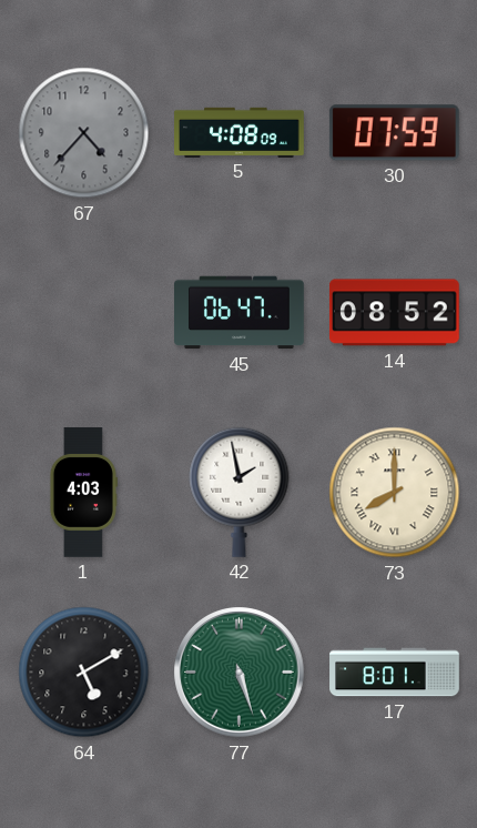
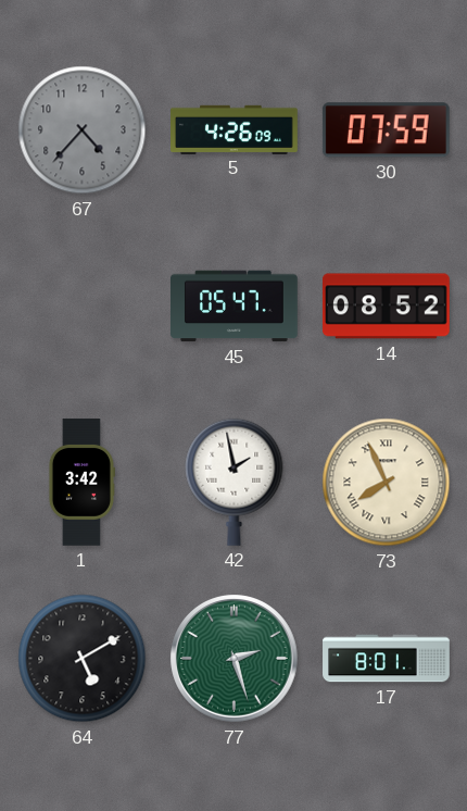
5: 4:08 -> 4:26 (235, 129)
45: 06:47 -> 05:47 (235, 307)
1: 4:03 -> 3:42 (81, 483)
73: 8:00 -> 7:56 (387, 483)
77: 5:27 -> 2:27 (235, 659)
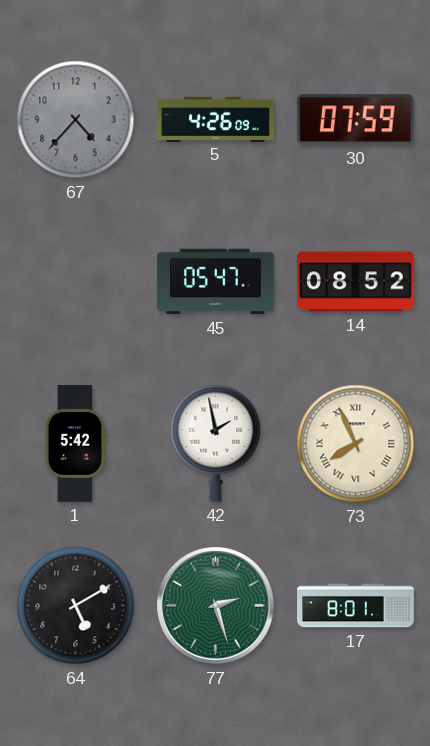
1: 3:42 -> 5:42 (75, 444)
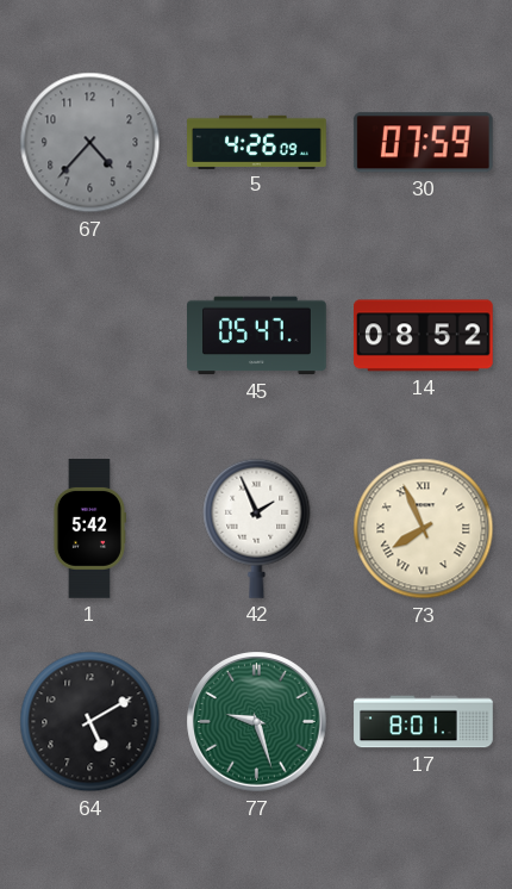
42: 1:58 -> 1:56 (257, 528)
77: 2:27 -> 9:27 (257, 722)
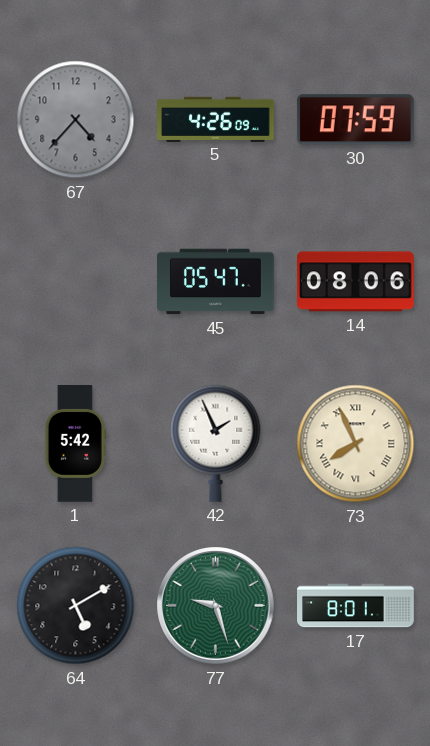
14: 08:52 -> 08:06 (356, 282)
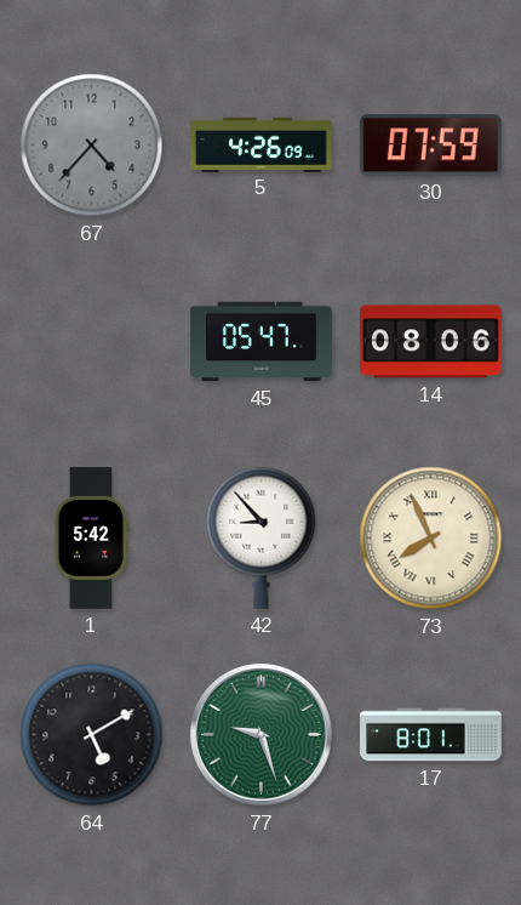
42: 1:56 -> 8:53 (262, 537)
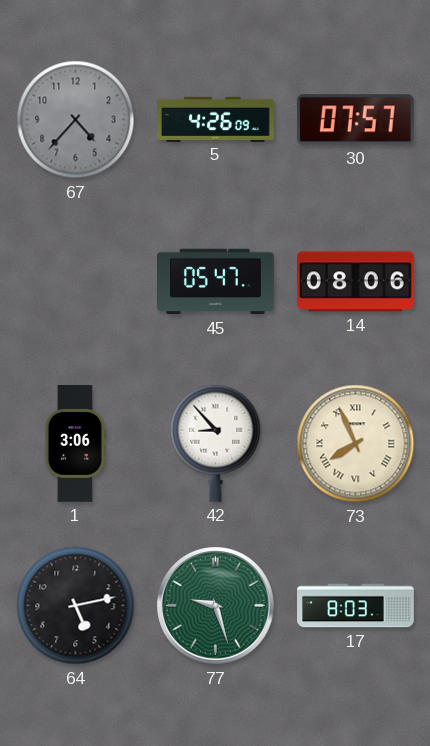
30: 07:59 -> 07:57 (355, 120)
1: 5:42 -> 3:06 (75, 444)
64: 5:10 -> 5:13 (76, 606)
17: 8:01 -> 8:03 (356, 606)
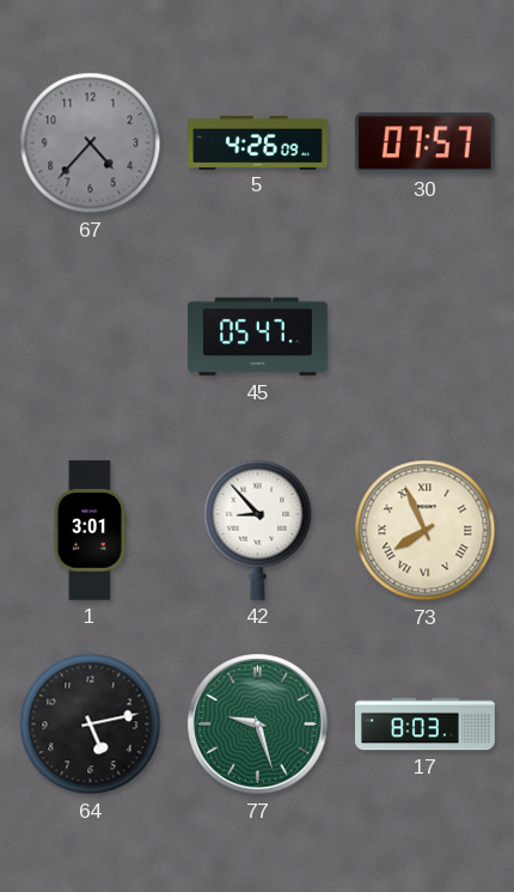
14: 08:06 -> none (356, 282)
1: 3:06 -> 3:01 (90, 531)
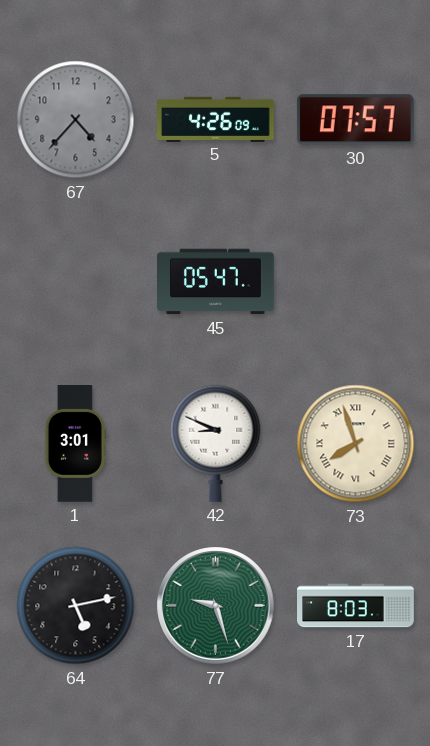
42: 8:53 -> 8:49 (216, 443)
73: 7:56 -> 7:57 (356, 444)
